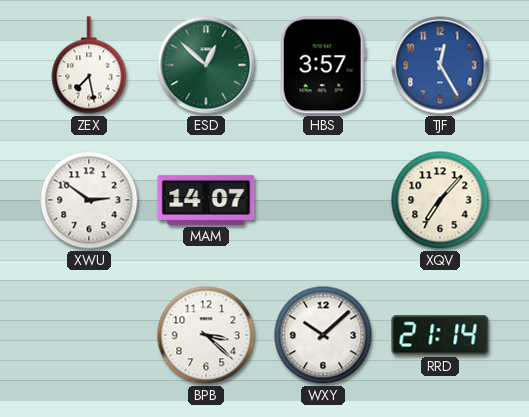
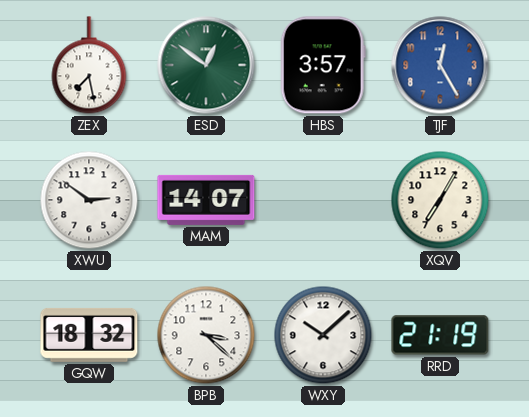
ESD: 12:52 -> 12:51 (206, 65)
XQV: 7:07 -> 7:05 (440, 200)
GQW: none -> 18:32 (89, 335)
RRD: 21:14 -> 21:19 (440, 335)
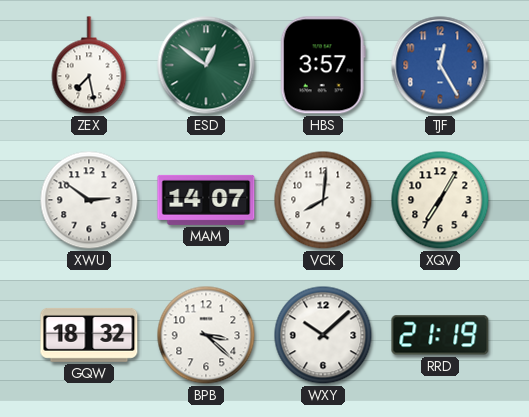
VCK: none -> 8:01 (323, 200)
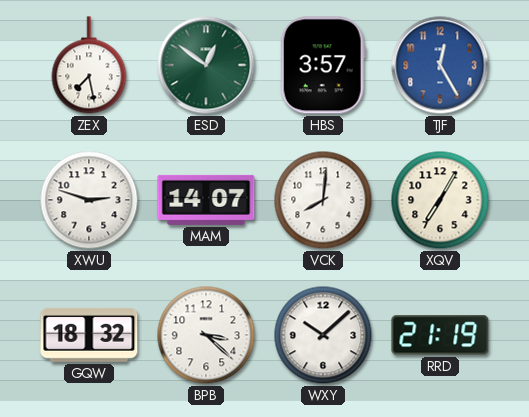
XWU: 2:51 -> 2:48 (89, 200)
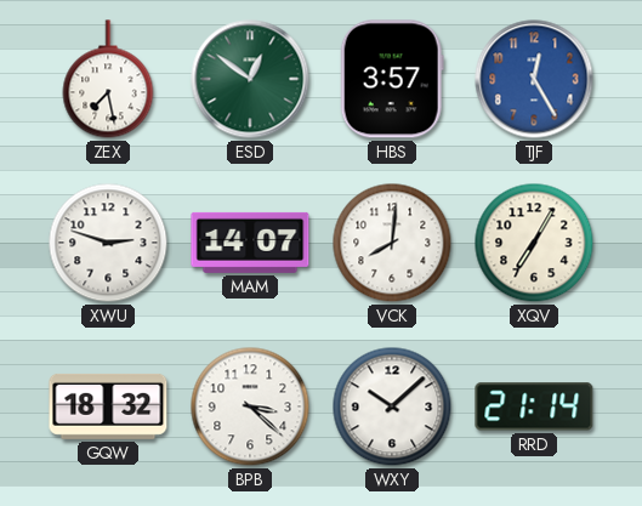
RRD: 21:19 -> 21:14 (534, 406)
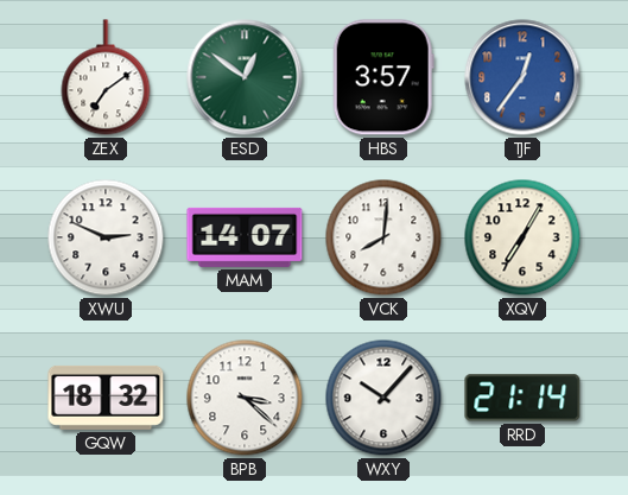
ZEX: 7:28 -> 7:09 (106, 77)
TJF: 12:25 -> 12:36 (522, 77)
XWU: 2:48 -> 2:49 (106, 237)
WXY: 10:08 -> 10:07 (383, 398)
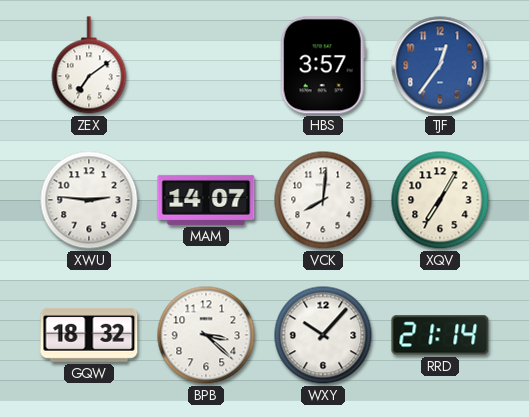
ESD: 12:51 -> none (245, 77)
XWU: 2:49 -> 2:46 (89, 200)
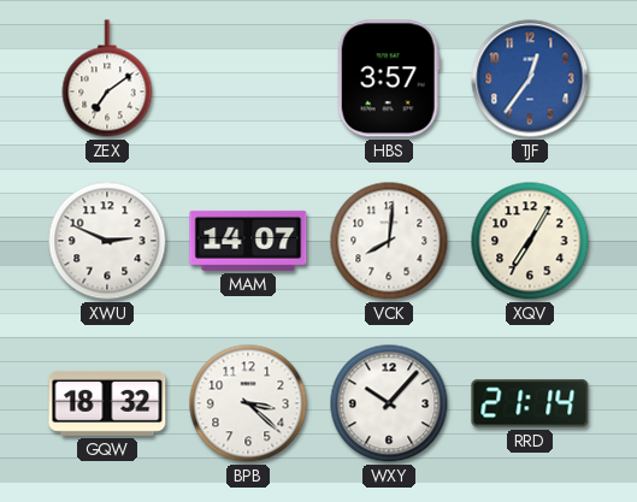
XWU: 2:46 -> 2:49 (107, 241)
